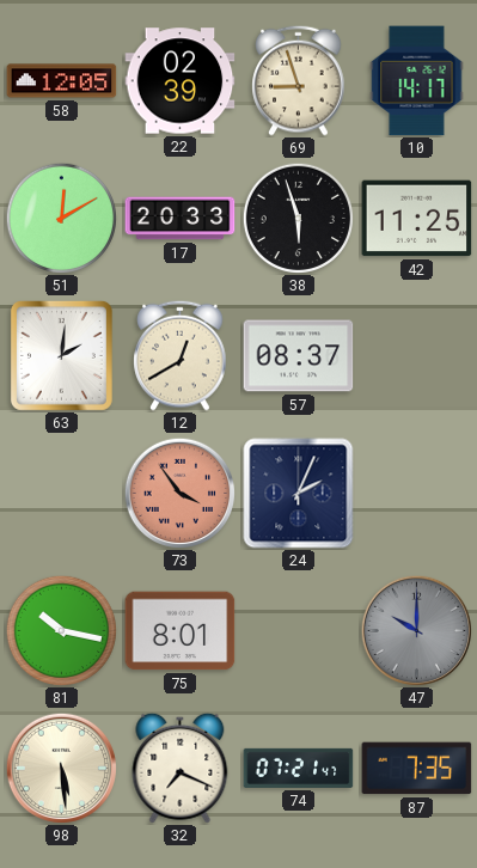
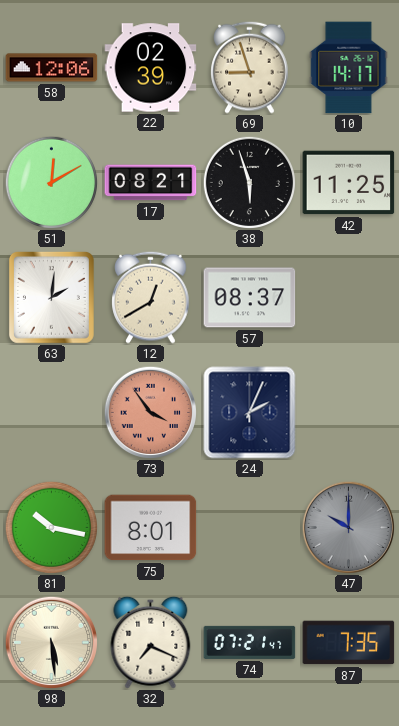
58: 12:05 -> 12:06 (52, 68)
17: 20:33 -> 08:21 (151, 183)
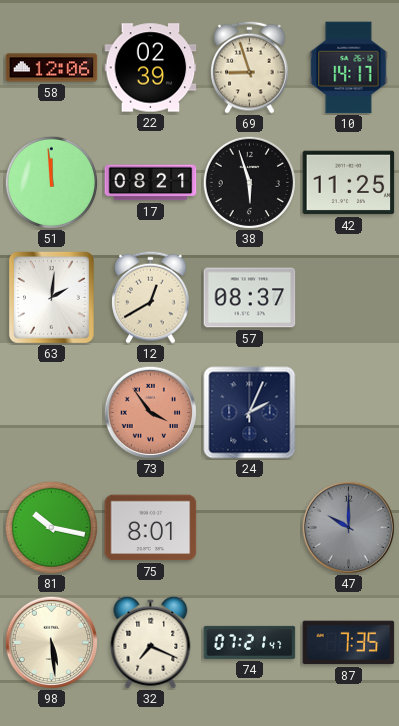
51: 12:10 -> 11:59 (51, 182)
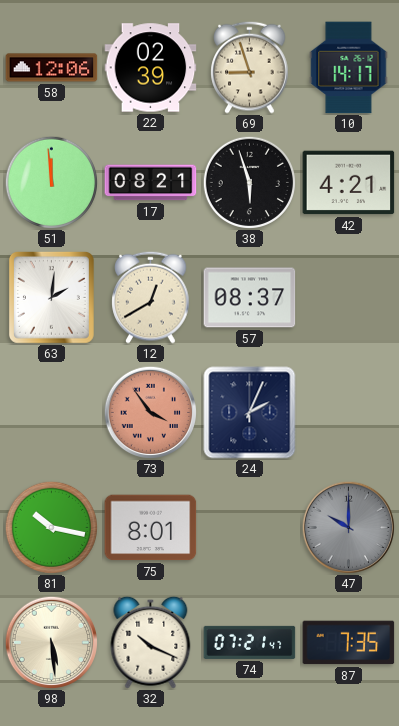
42: 11:25 -> 4:21 (349, 183)
32: 7:19 -> 10:19 (151, 642)
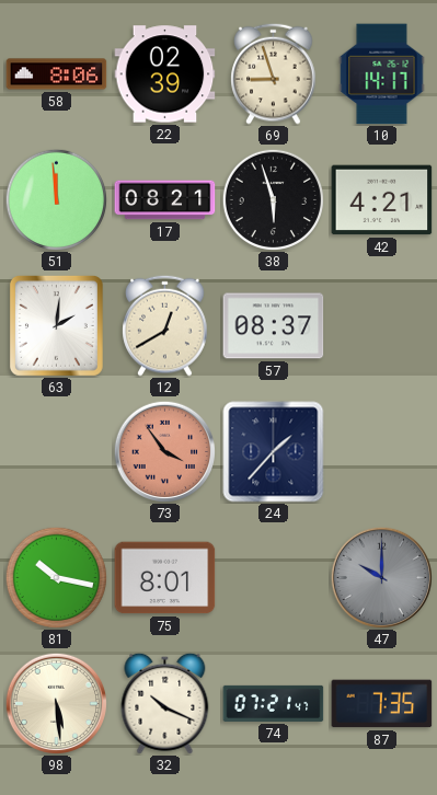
58: 12:06 -> 8:06 (57, 74)
24: 2:04 -> 1:37 (274, 452)
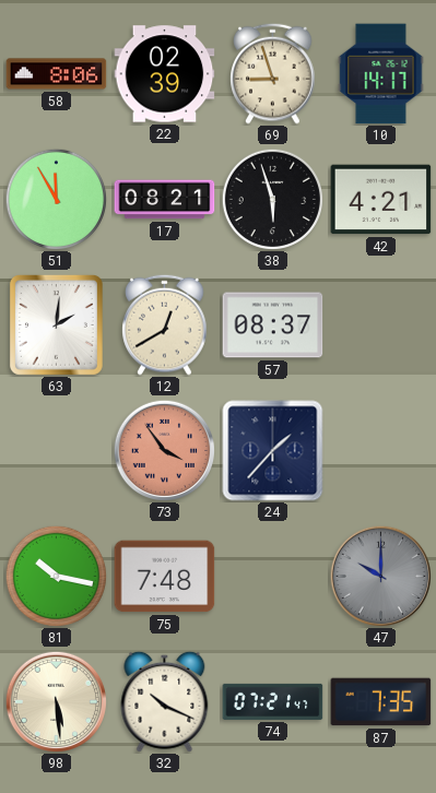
51: 11:59 -> 11:55 (56, 199)
75: 8:01 -> 7:48 (165, 577)
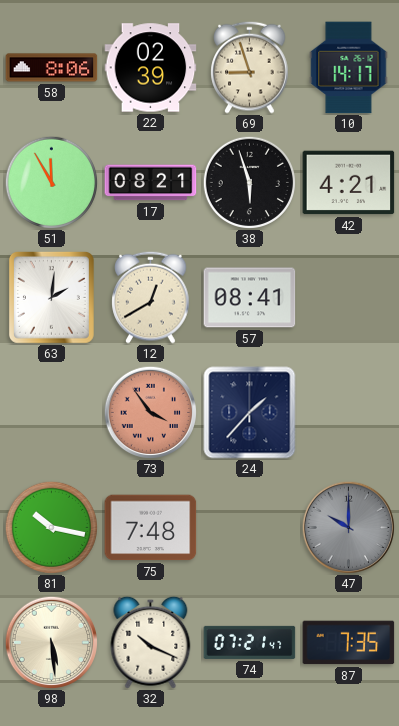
57: 08:37 -> 08:41 (250, 298)
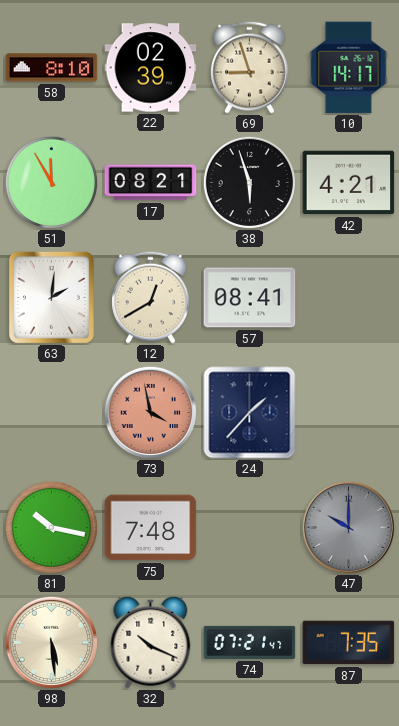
58: 8:06 -> 8:10 (52, 68)
73: 3:54 -> 3:58 (150, 412)
